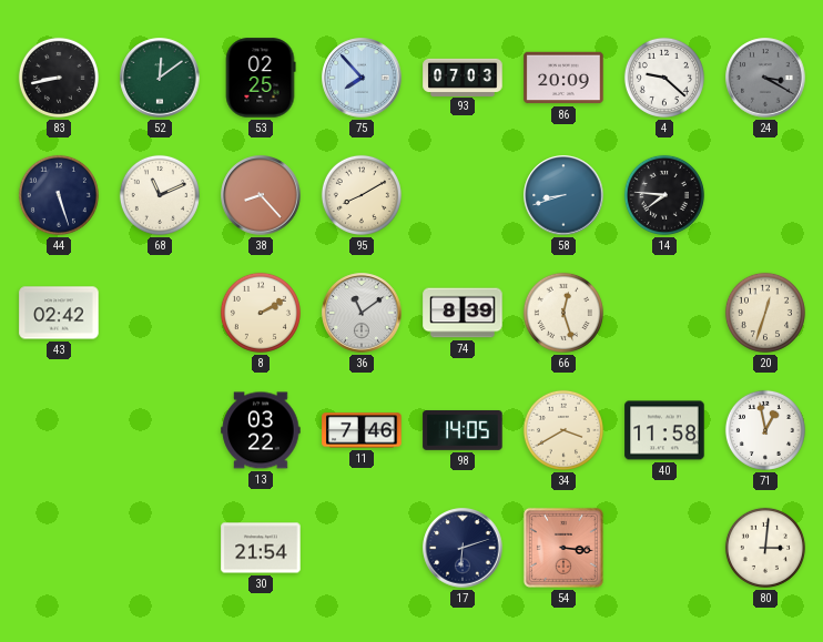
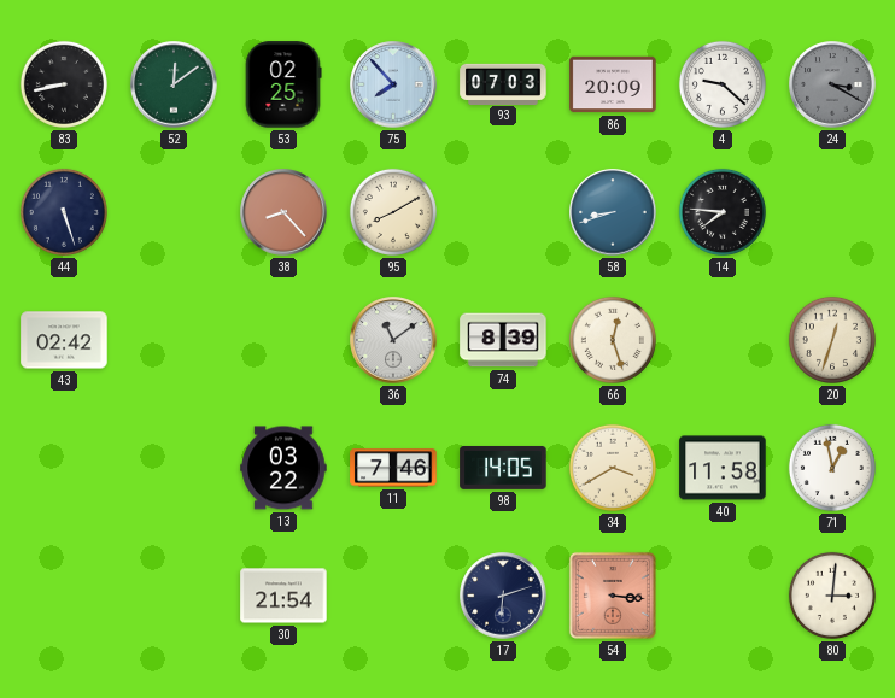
68: 11:11 -> none (160, 195)
8: 2:10 -> none (261, 313)
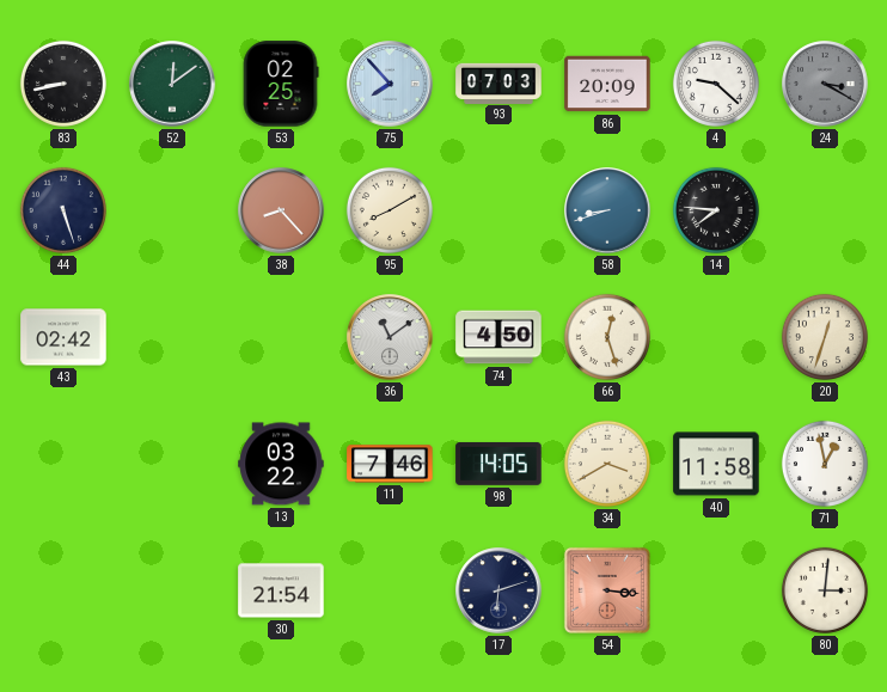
74: 8:39 -> 4:50 (498, 337)
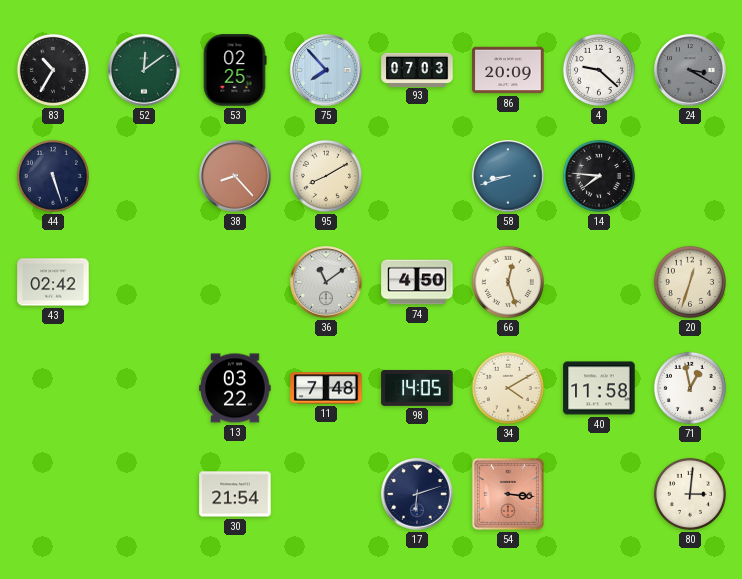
83: 8:43 -> 10:35 (53, 70)
11: 7:46 -> 7:48 (326, 388)
34: 3:40 -> 4:10 (508, 388)
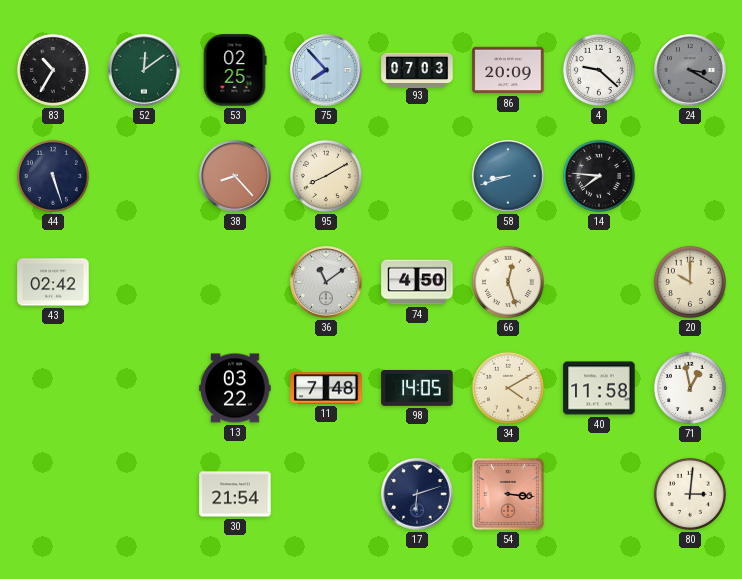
20: 12:33 -> 10:00 (690, 282)
